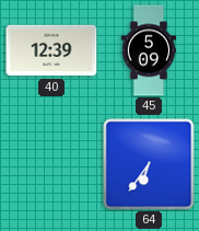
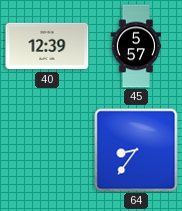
45: 5:09 -> 5:57 (136, 46)
64: 6:36 -> 8:36 (136, 150)
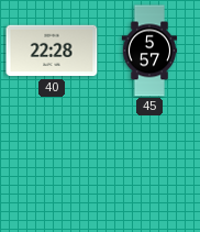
40: 12:39 -> 22:28 (52, 51)
64: 8:36 -> none (136, 150)
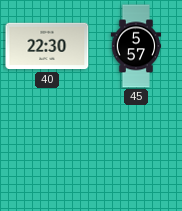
40: 22:28 -> 22:30 (47, 46)
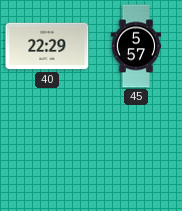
40: 22:30 -> 22:29 (47, 46)
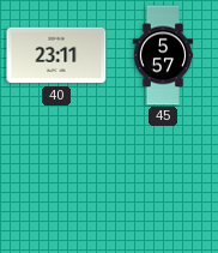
40: 22:29 -> 23:11 (56, 55)
